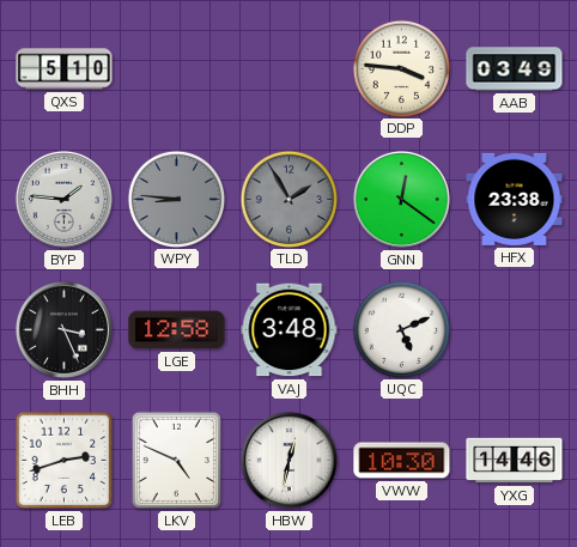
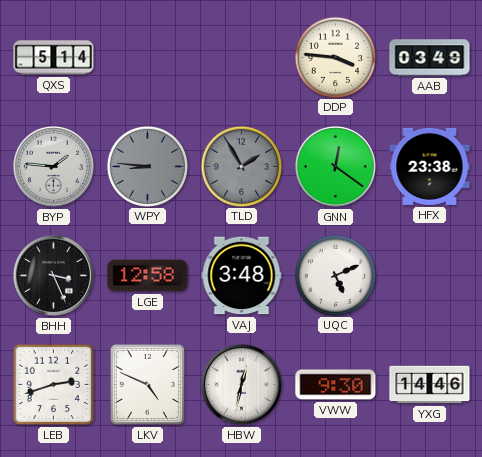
QXS: 5:10 -> 5:14 (54, 58)
VWW: 10:30 -> 9:30 (336, 385)
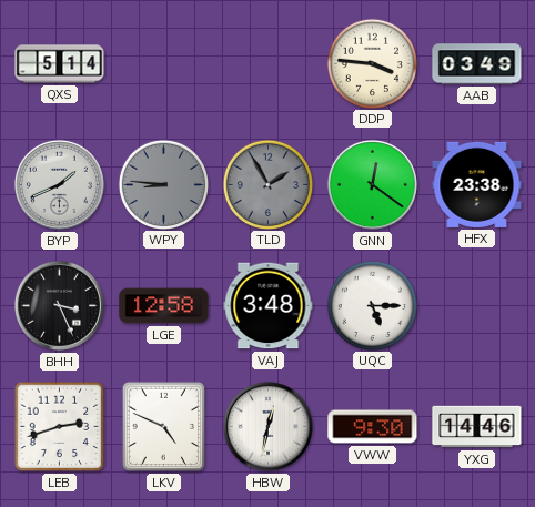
BYP: 1:46 -> 1:41 (59, 184)
UQC: 5:11 -> 5:15 (372, 305)
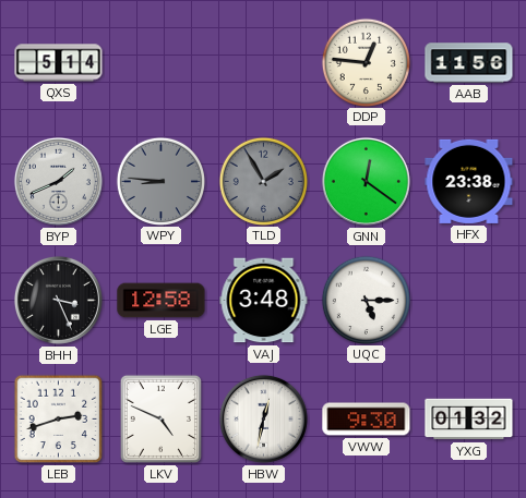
DDP: 3:46 -> 12:46 (366, 62)
AAB: 03:49 -> 11:56 (469, 63)
YXG: 14:46 -> 01:32 (469, 420)
